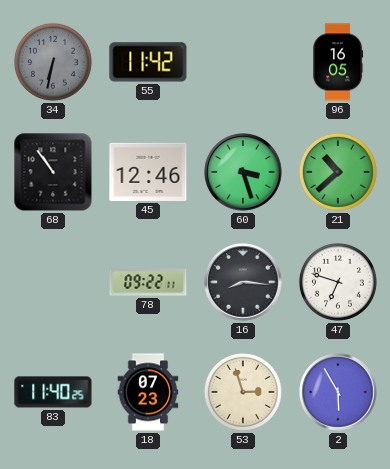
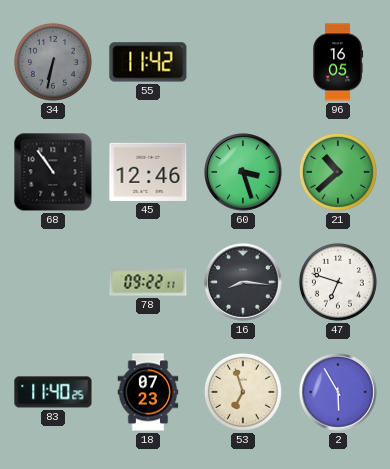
53: 2:57 -> 6:57 (243, 392)
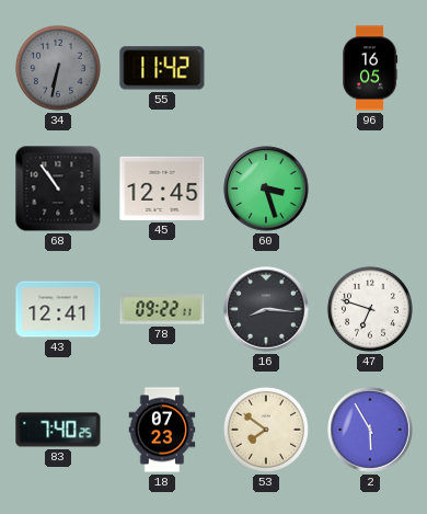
45: 12:46 -> 12:45 (162, 189)
21: 10:38 -> none (338, 172)
43: none -> 12:41 (58, 309)
83: 11:40 -> 7:40 (58, 430)
53: 6:57 -> 7:51 (266, 430)
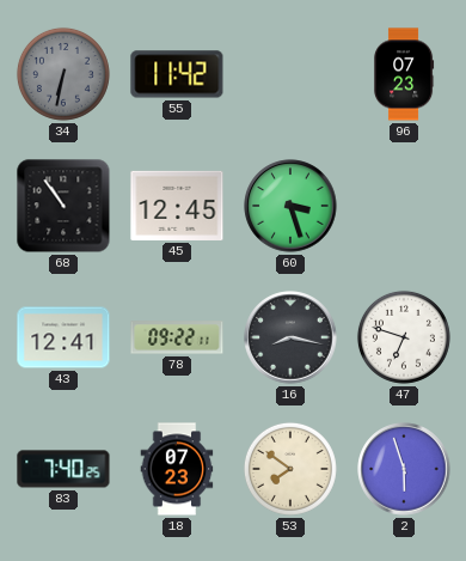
96: 16:05 -> 07:23 (404, 74)
16: 8:16 -> 8:17 (290, 337)
2: 5:55 -> 5:57 (404, 469)
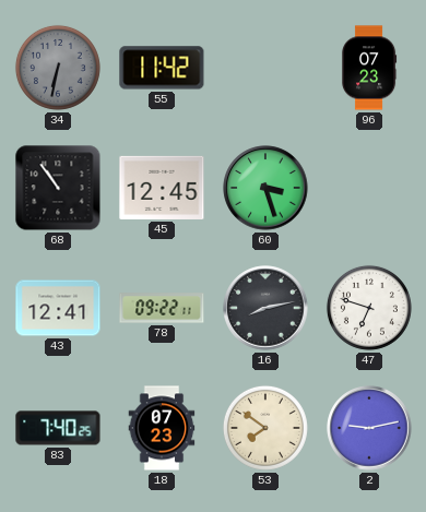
16: 8:17 -> 8:13 (265, 308)
2: 5:57 -> 9:13 (369, 428)
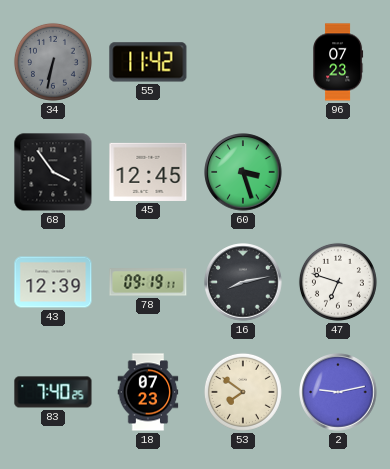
68: 10:54 -> 3:54 (53, 172)
43: 12:41 -> 12:39 (53, 282)
78: 09:22 -> 09:19 (148, 282)
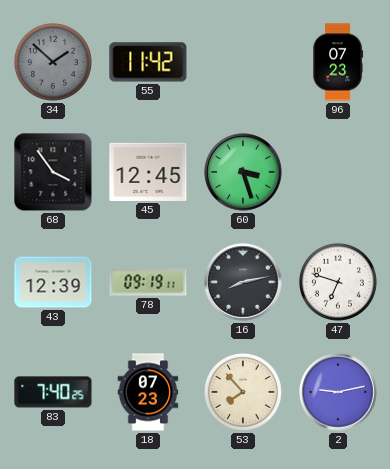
34: 6:32 -> 1:52 (53, 62)
53: 7:51 -> 7:53 (243, 392)
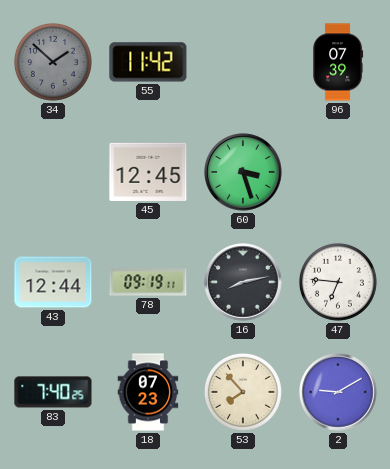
96: 07:23 -> 07:39 (338, 62)
68: 3:54 -> none (53, 172)
43: 12:39 -> 12:44 (53, 282)
47: 6:48 -> 6:46 (338, 282)
2: 9:13 -> 9:10 (338, 392)
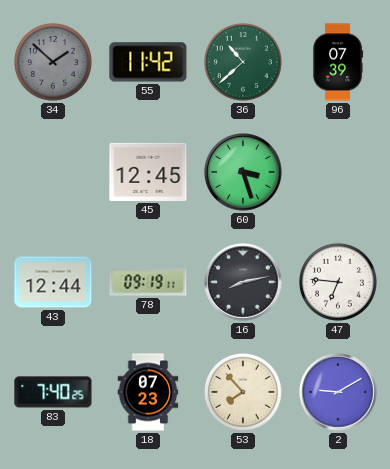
36: none -> 10:38 (243, 62)
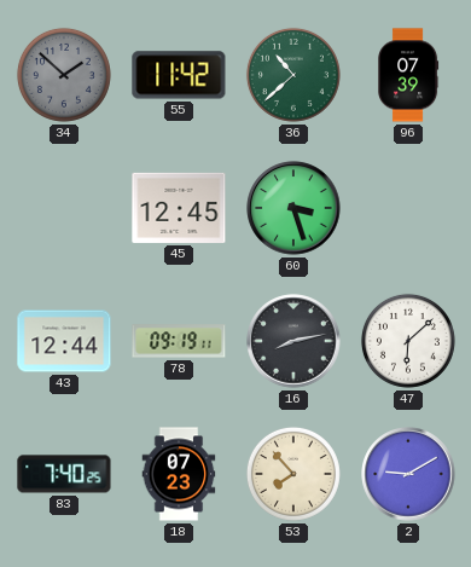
47: 6:46 -> 6:08 (408, 341)
